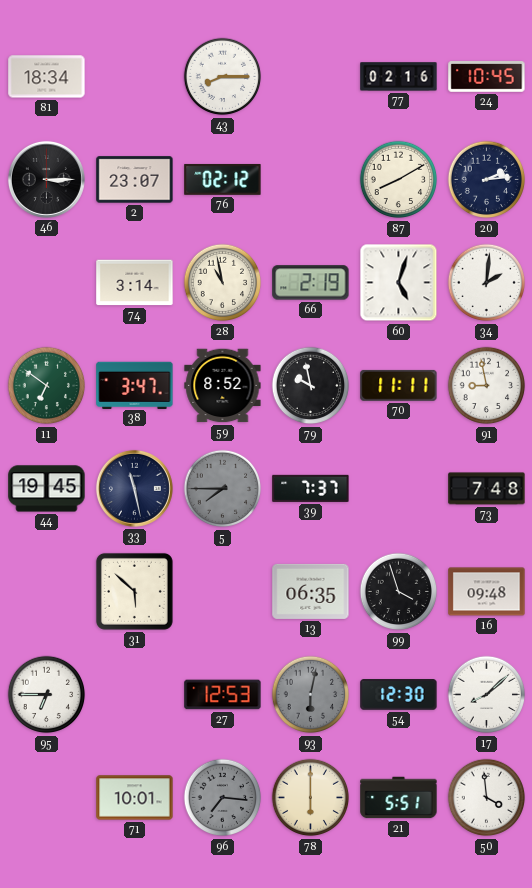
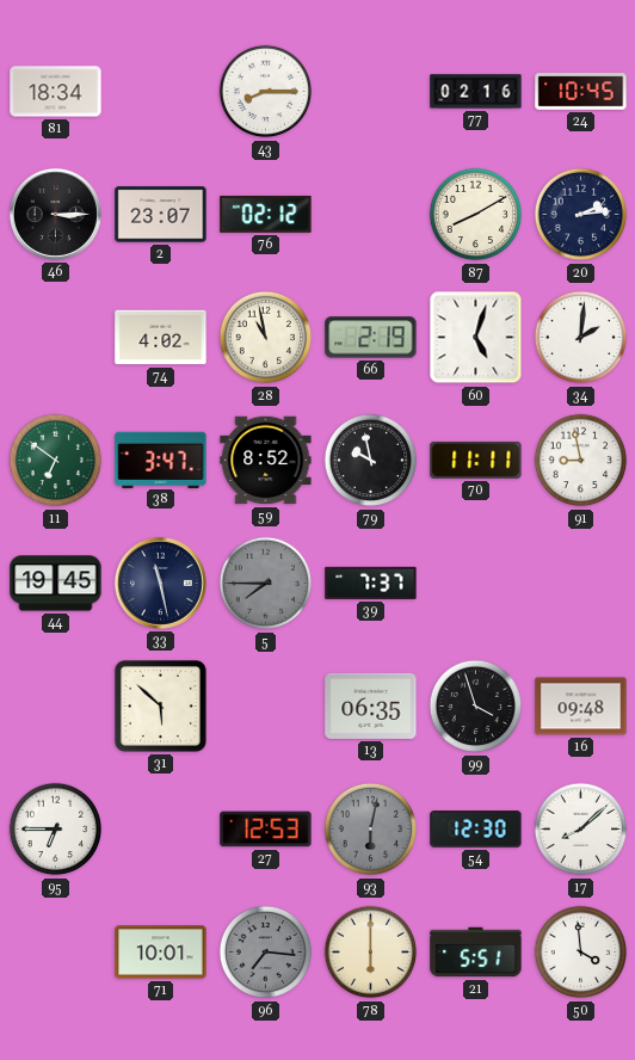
74: 3:14 -> 4:02 (161, 338)
73: 7:48 -> none (487, 489)
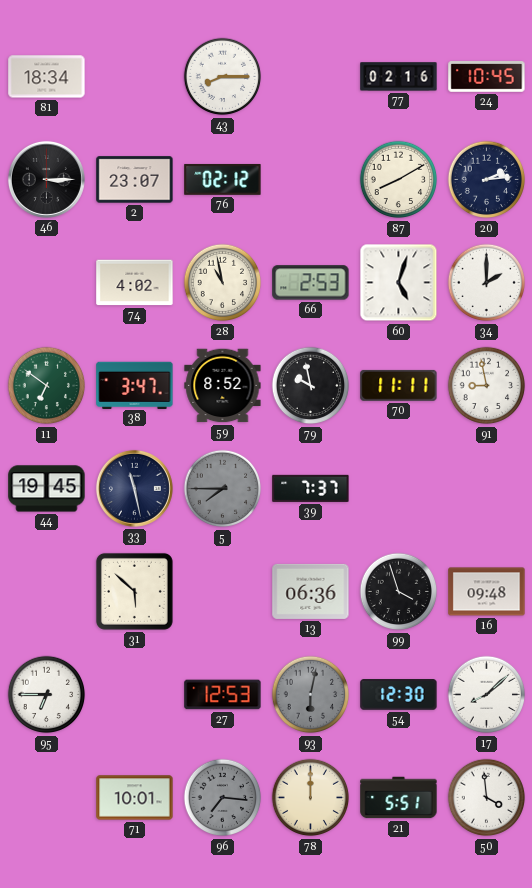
66: 2:19 -> 2:53 (311, 283)
34: 2:01 -> 2:00 (487, 283)
13: 06:35 -> 06:36 (311, 591)
78: 6:00 -> 12:00 (311, 798)
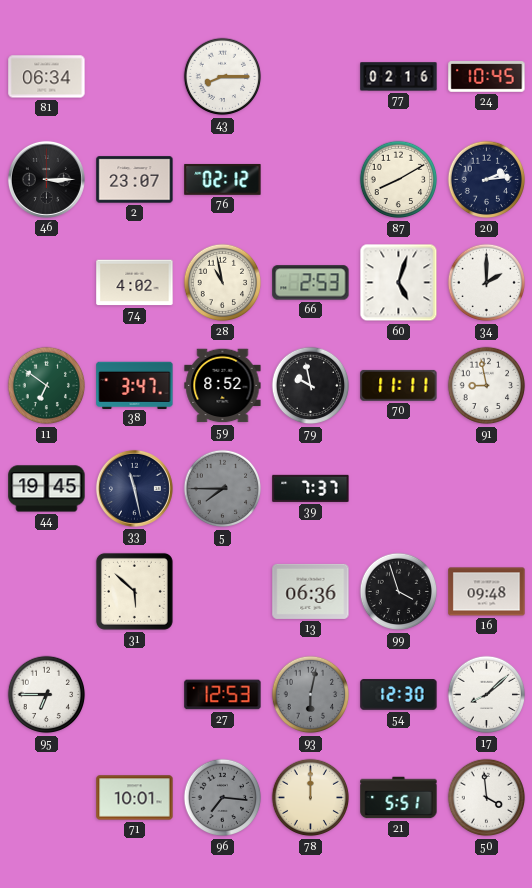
81: 18:34 -> 06:34 (47, 77)
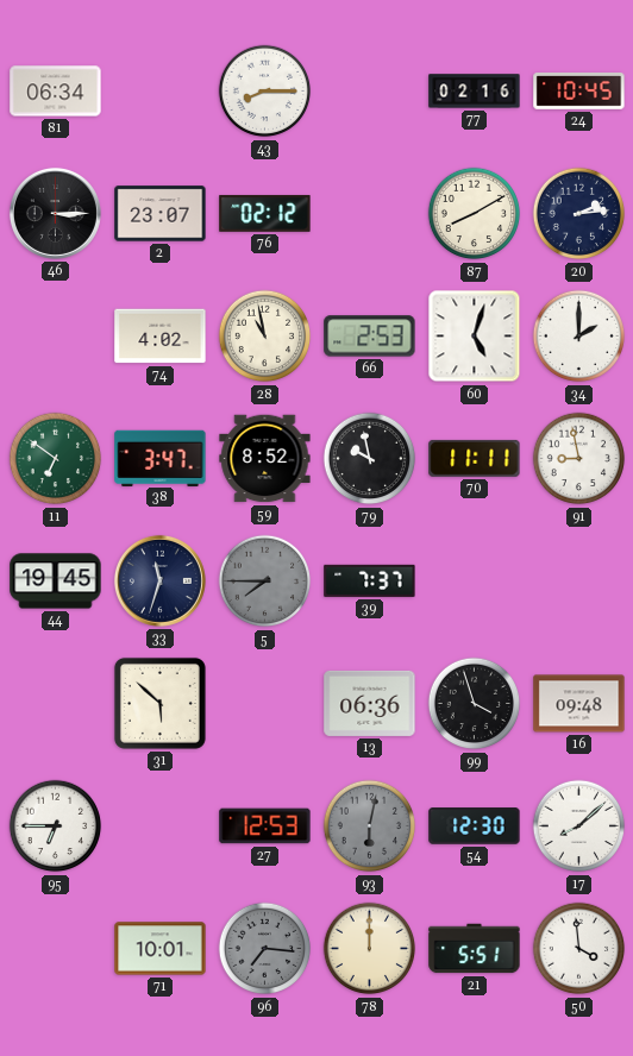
33: 11:28 -> 11:33 (159, 580)
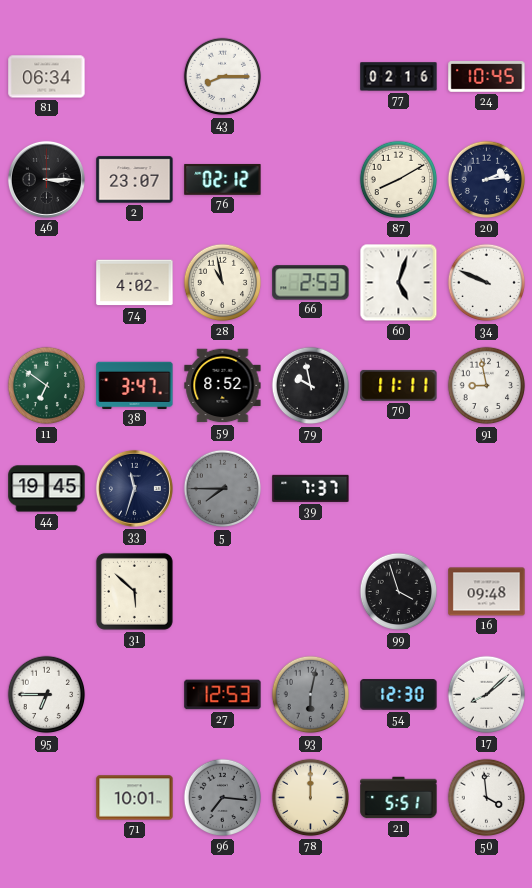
34: 2:00 -> 9:49 (487, 283)
13: 06:36 -> none (370, 703)
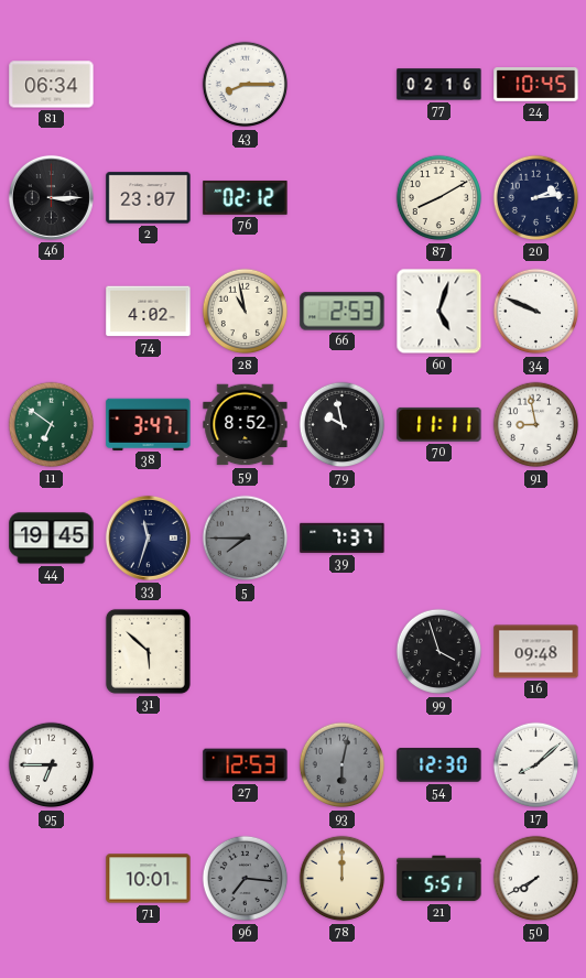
50: 3:59 -> 7:40 (536, 879)
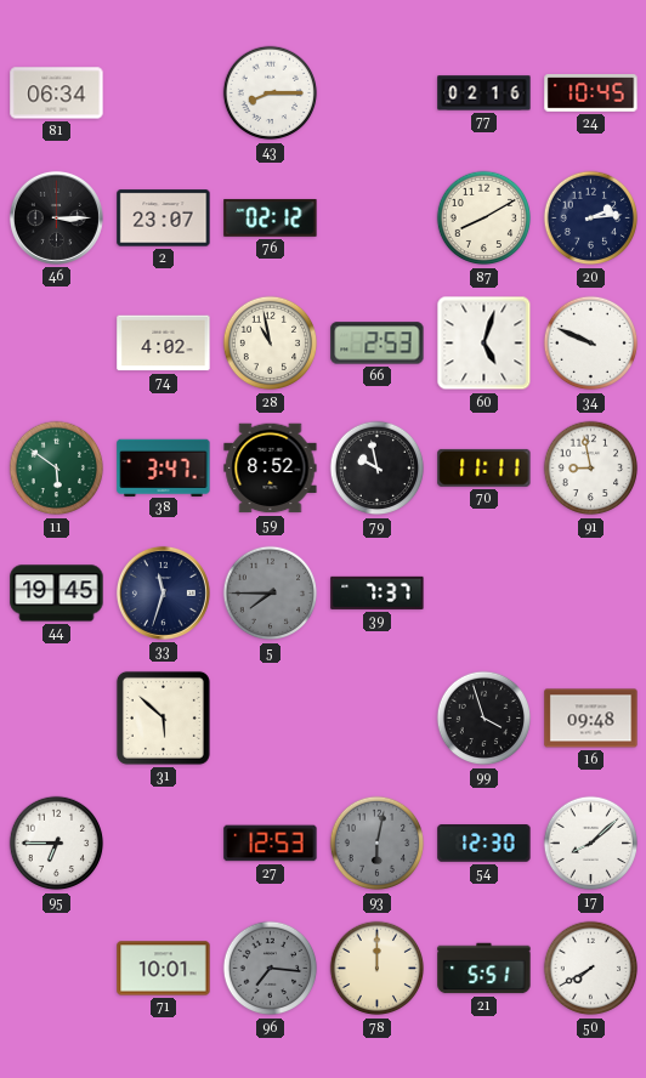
11: 6:51 -> 5:51 (57, 469)
